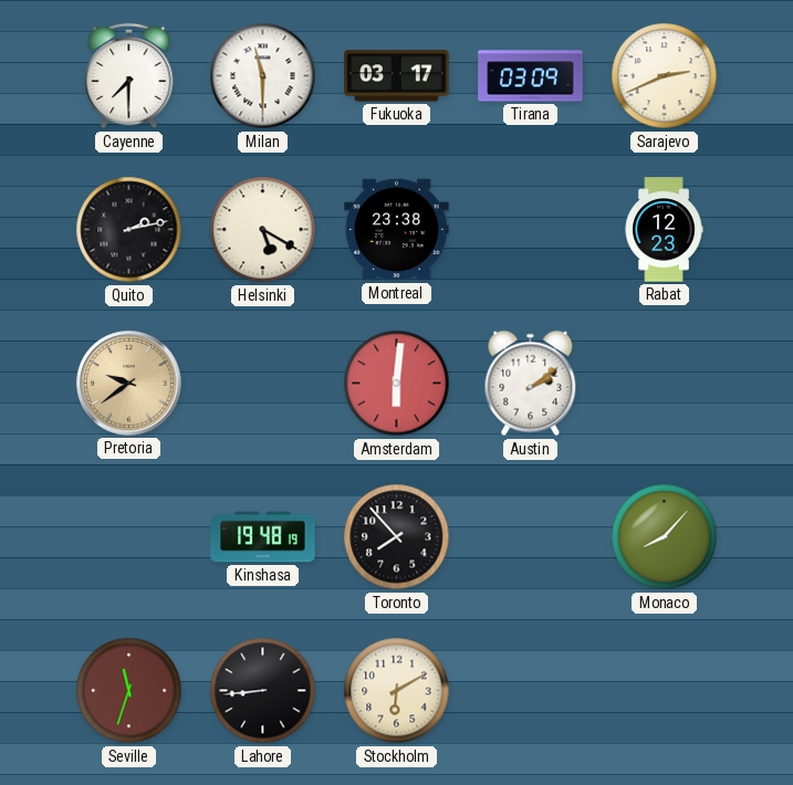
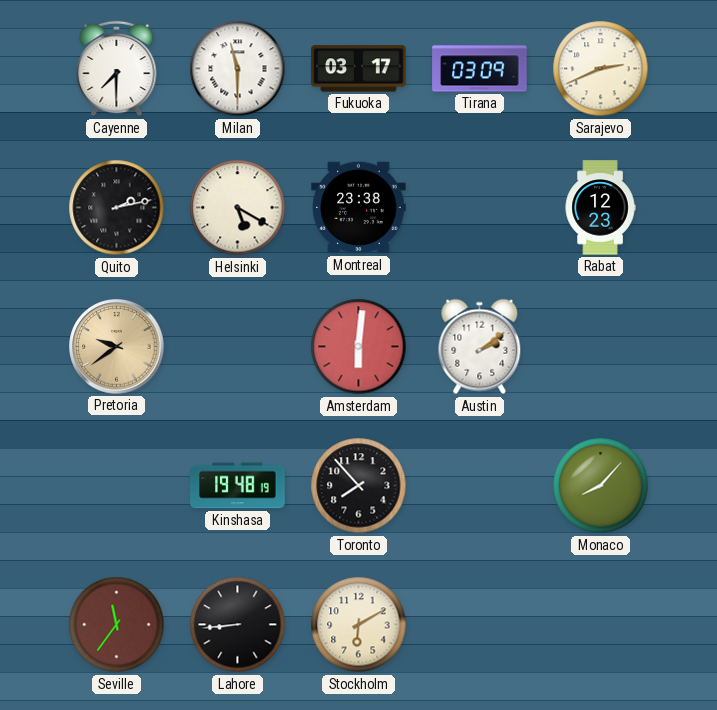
Seville: 11:33 -> 11:36 (117, 625)
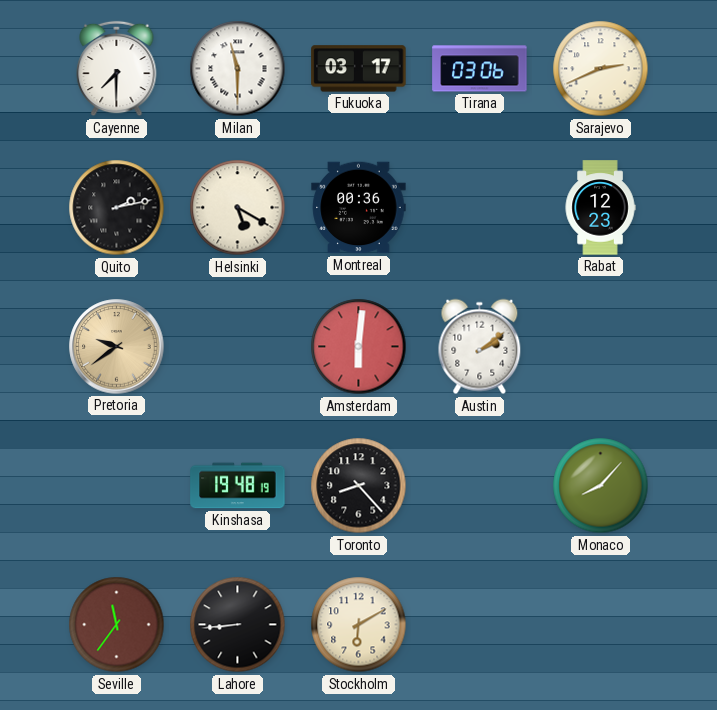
Tirana: 03:09 -> 03:06 (480, 69)
Montreal: 23:38 -> 00:36 (359, 208)
Toronto: 7:53 -> 8:23 (359, 486)
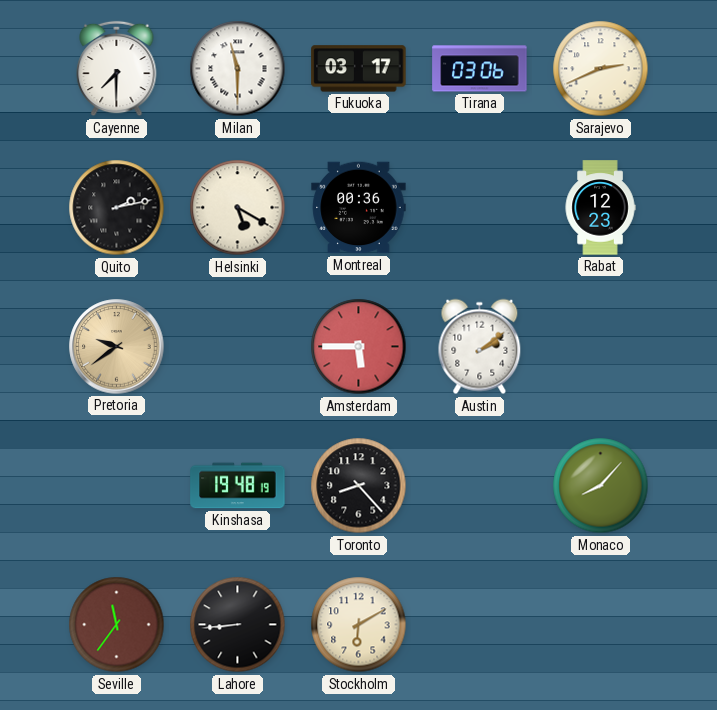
Amsterdam: 6:01 -> 5:45 (359, 347)
